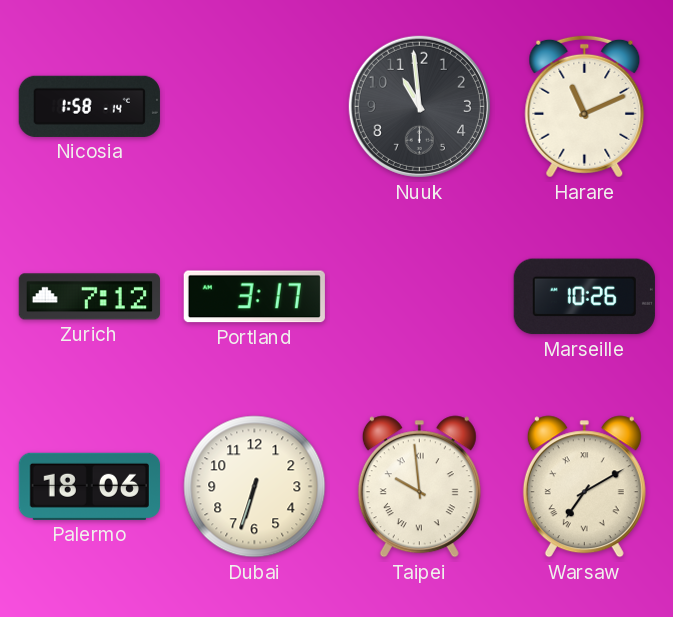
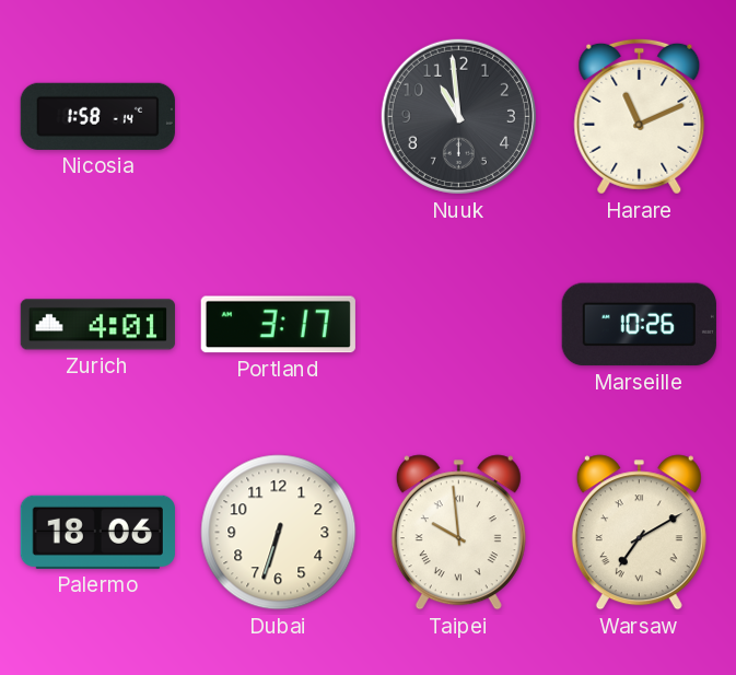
Zurich: 7:12 -> 4:01 (97, 325)
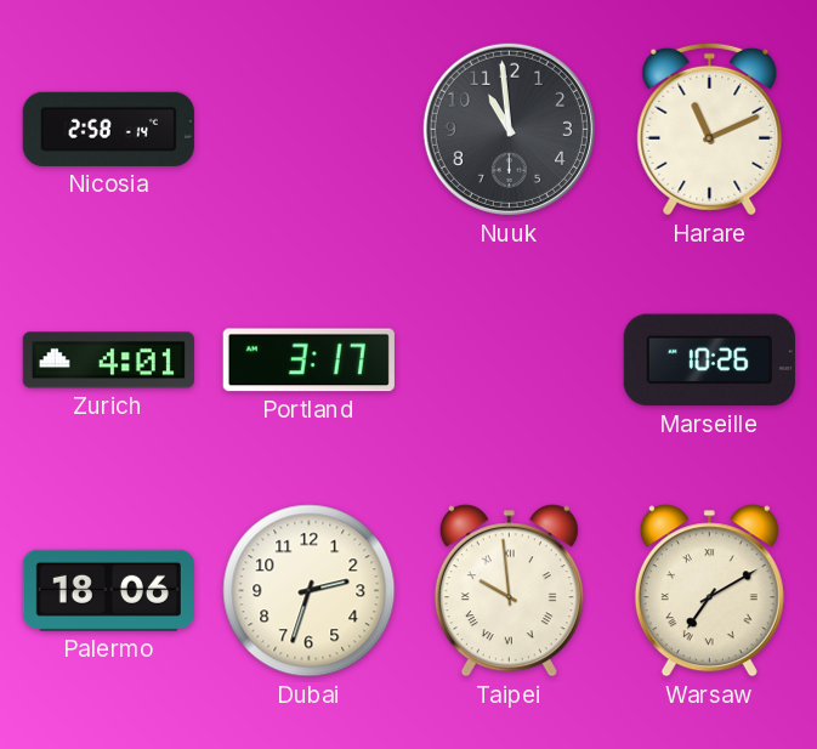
Nicosia: 1:58 -> 2:58 (108, 129)
Dubai: 6:33 -> 2:33 (310, 591)
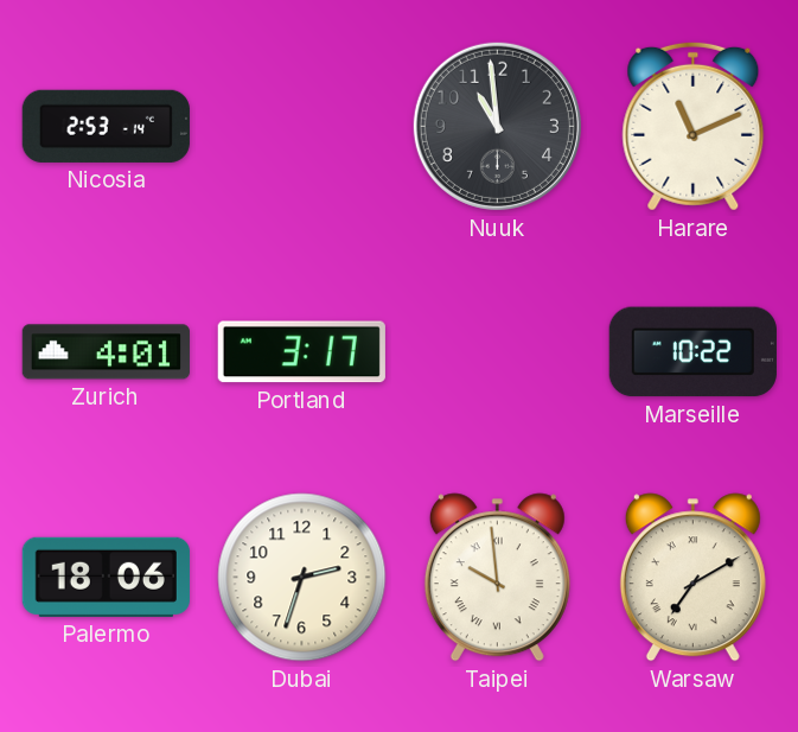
Nicosia: 2:58 -> 2:53 (106, 126)
Marseille: 10:26 -> 10:22 (692, 352)
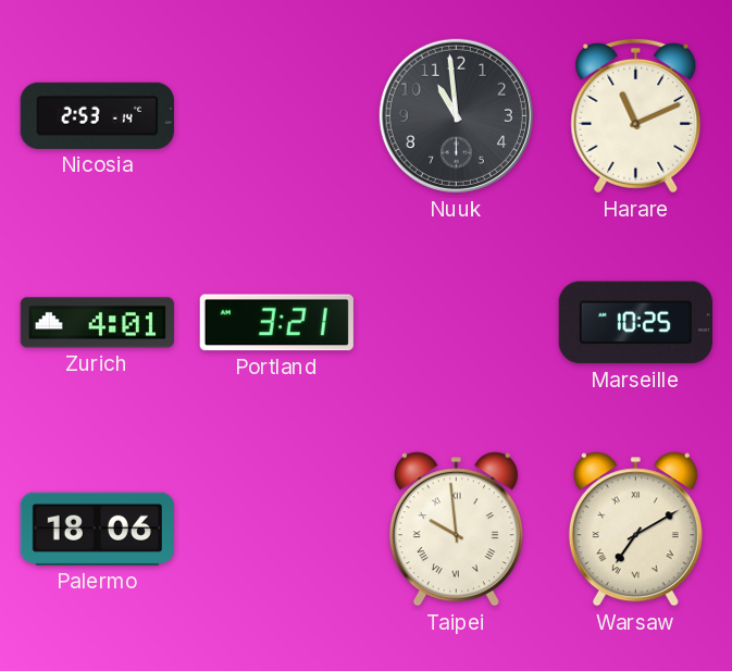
Portland: 3:17 -> 3:21 (276, 323)
Marseille: 10:22 -> 10:25 (635, 323)
Dubai: 2:33 -> none (302, 578)
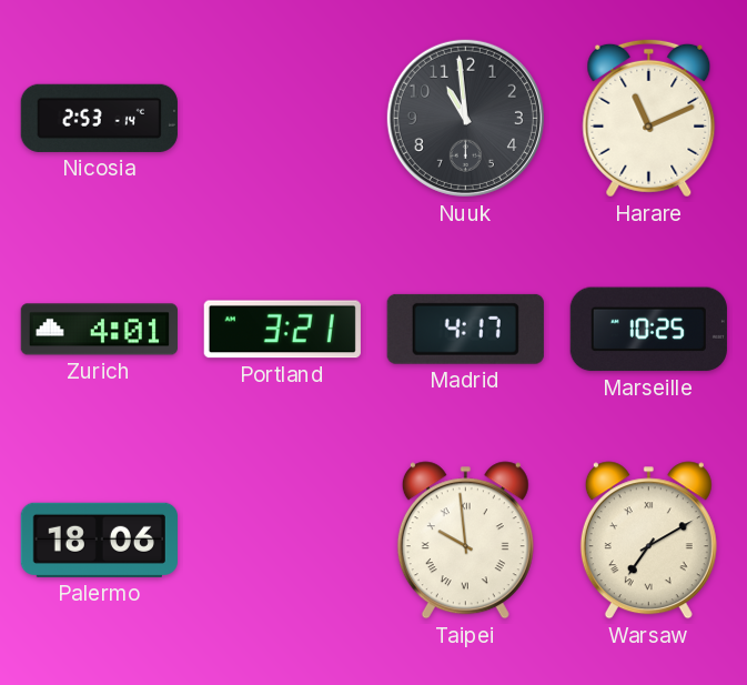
Madrid: none -> 4:17 (465, 329)
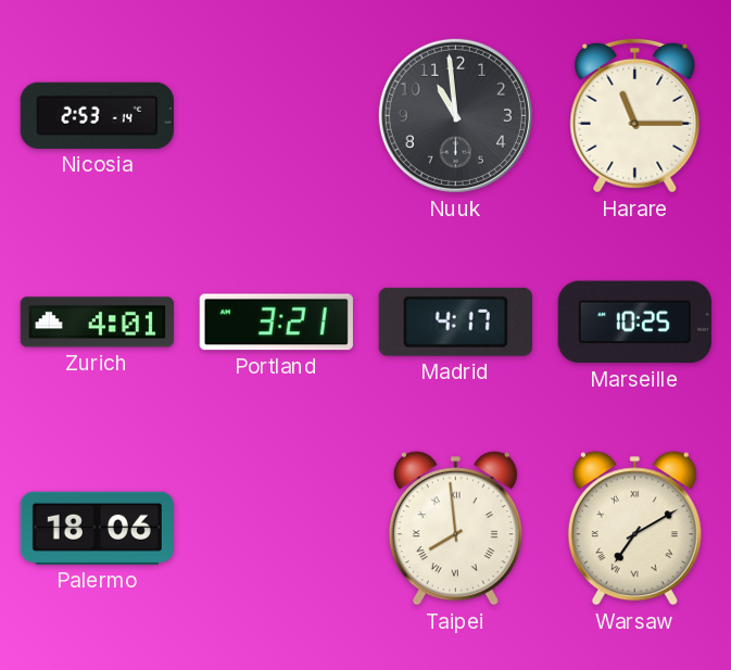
Harare: 11:11 -> 11:15 (635, 115)
Taipei: 9:59 -> 7:59 (455, 529)
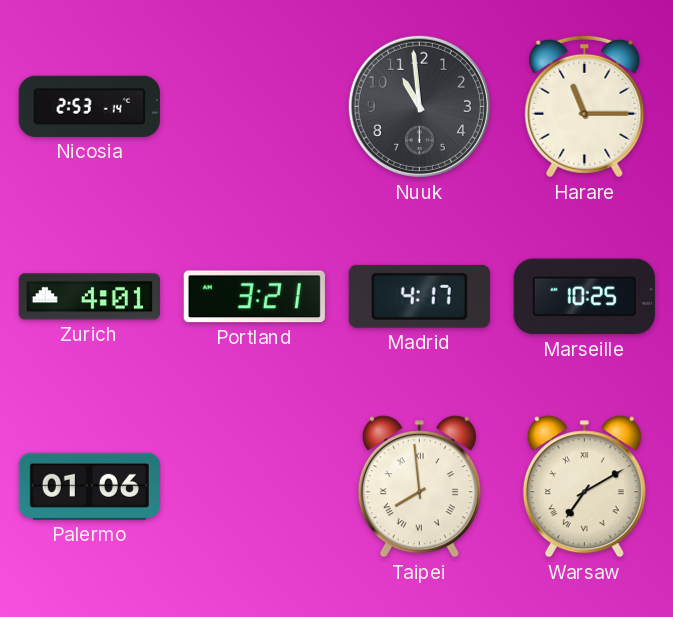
Palermo: 18:06 -> 01:06 (89, 486)
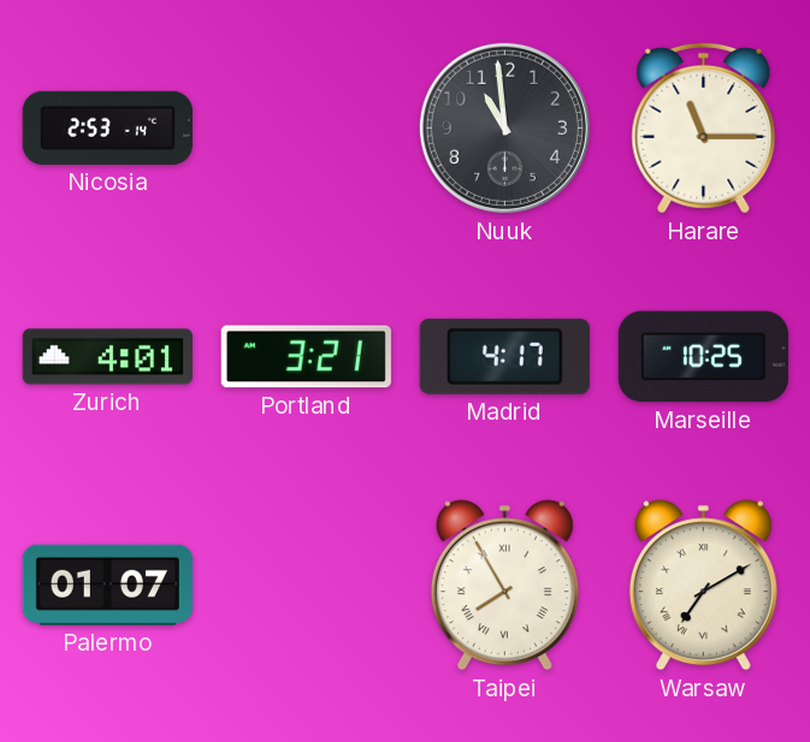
Palermo: 01:06 -> 01:07 (107, 584)
Taipei: 7:59 -> 7:55 (504, 586)
